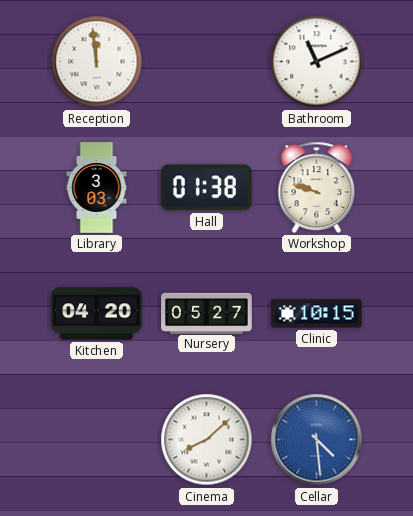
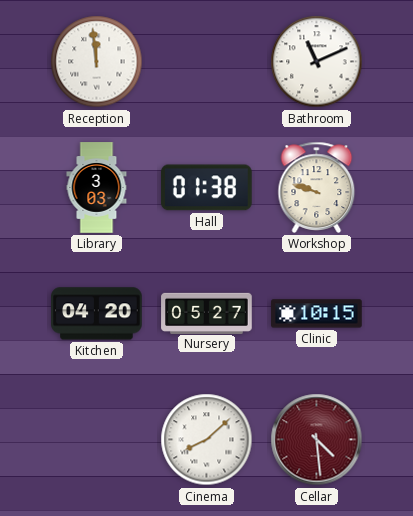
Cellar dial: blue -> burgundy (317, 440)
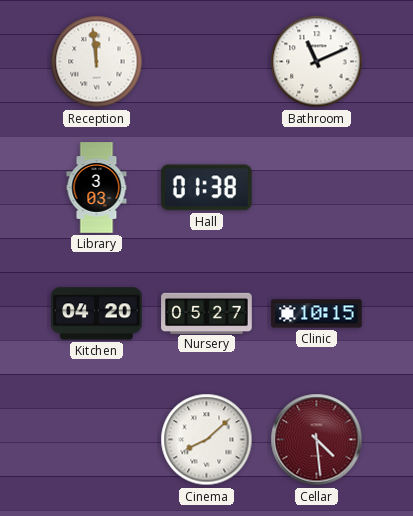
Workshop: 9:48 -> none (317, 187)
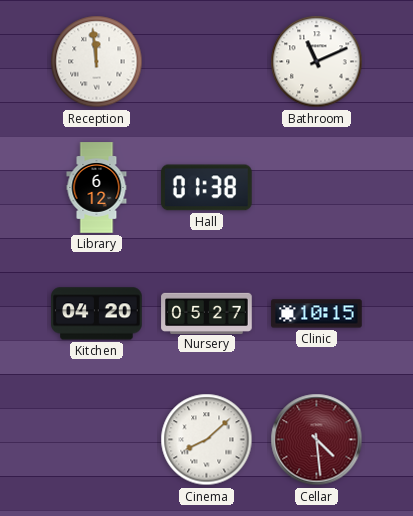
Library: 3:03 -> 6:12 (97, 188)
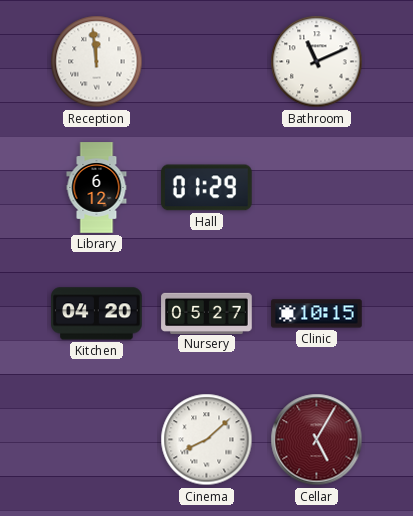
Hall: 01:38 -> 01:29 (206, 188)
Cellar: 4:29 -> 5:05 (317, 440)
